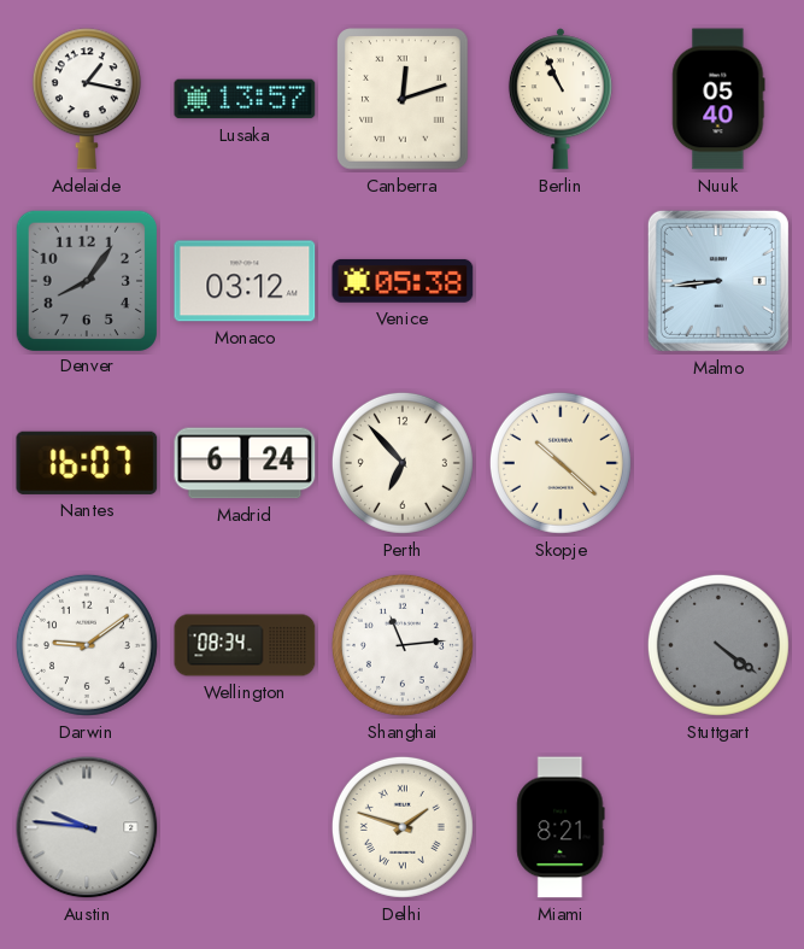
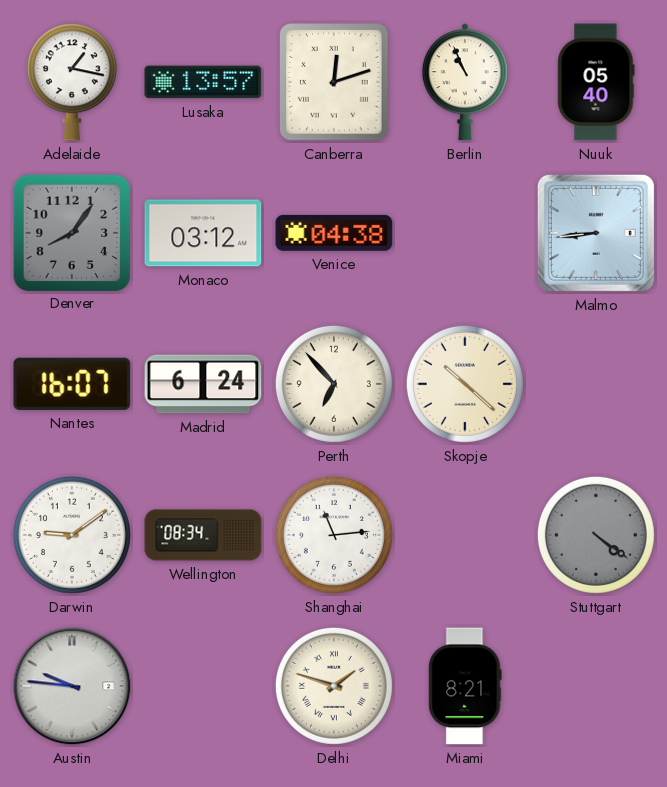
Venice: 05:38 -> 04:38 (334, 233)
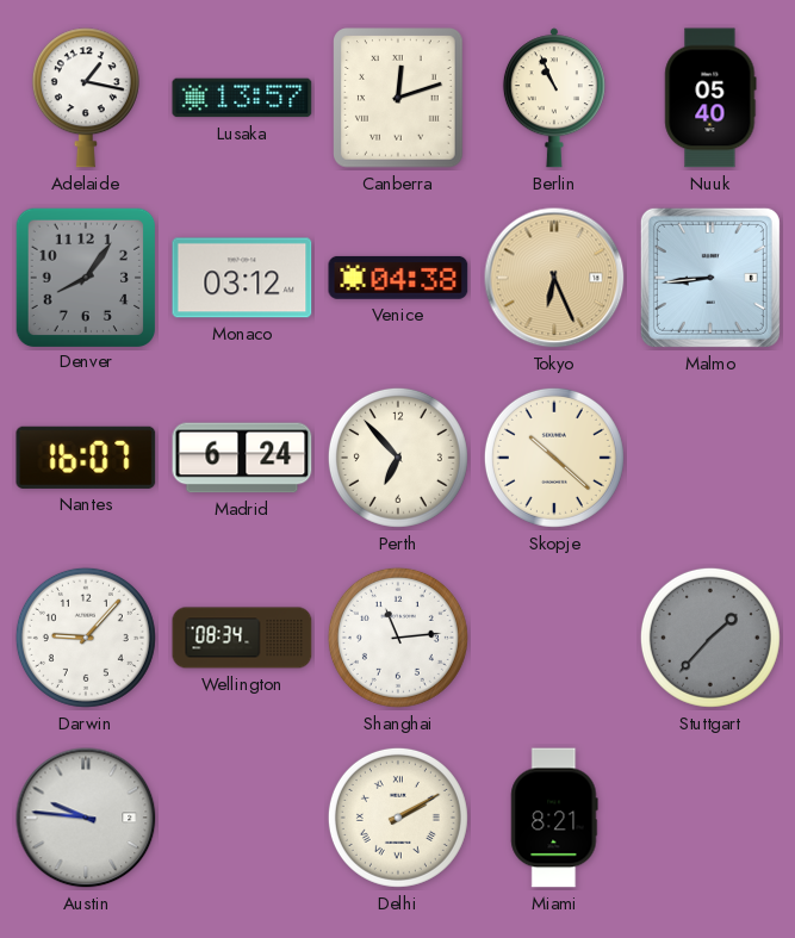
Tokyo: none -> 6:26 (554, 278)
Darwin: 9:09 -> 9:07 (86, 638)
Stuttgart: 4:21 -> 1:37 (710, 638)
Delhi: 1:48 -> 2:10 (398, 818)
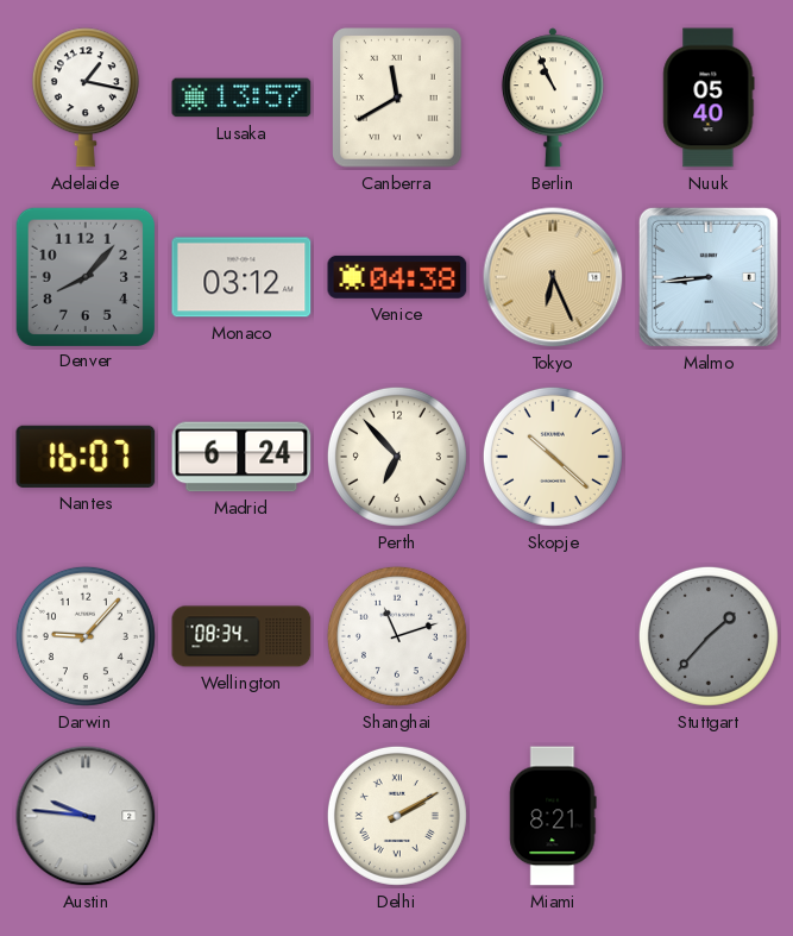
Canberra: 12:12 -> 11:40 (398, 98)
Denver: 8:06 -> 8:07 (84, 276)
Shanghai: 11:14 -> 11:12 (397, 636)
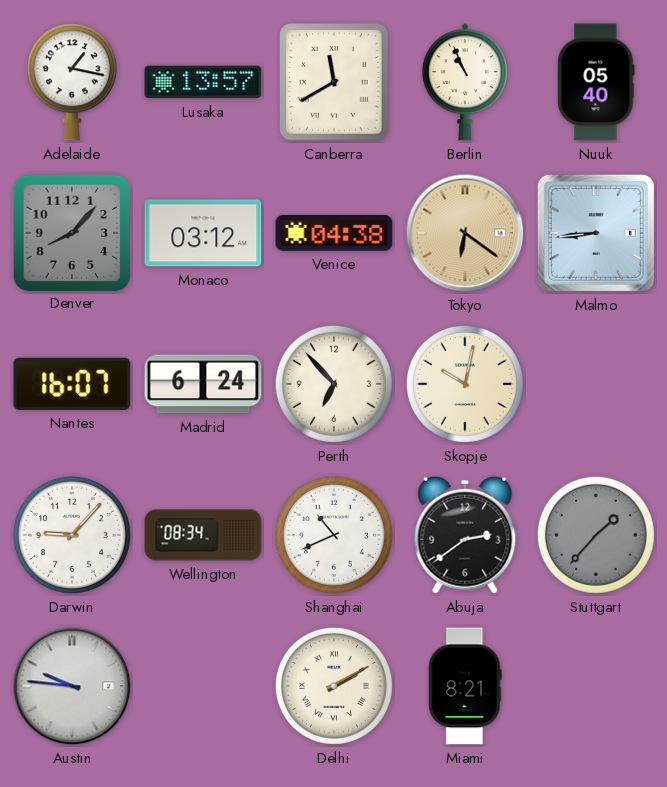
Tokyo: 6:26 -> 6:21 (465, 233)
Skopje: 10:22 -> 10:02 (465, 384)
Shanghai: 11:12 -> 10:41 (334, 535)
Abuja: none -> 2:39 (465, 535)
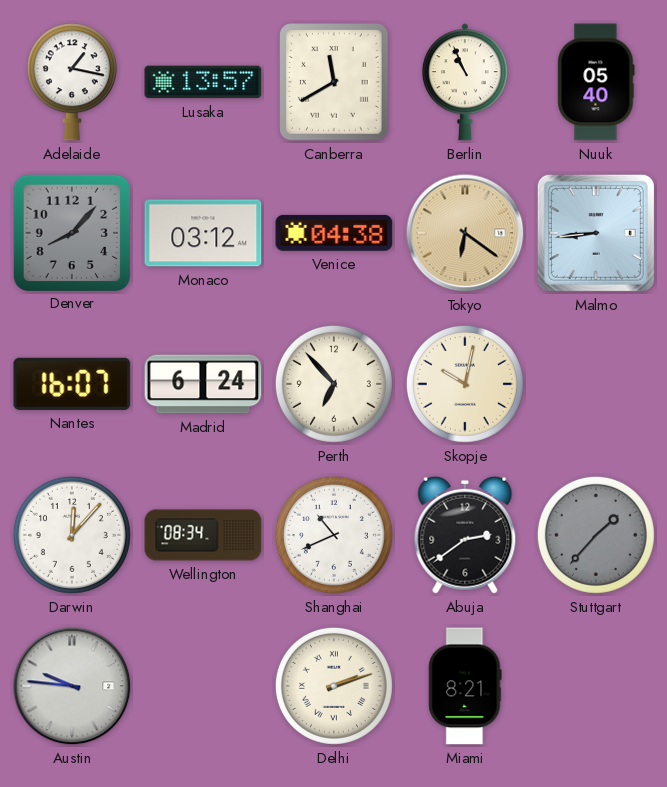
Darwin: 9:07 -> 12:07 (72, 535)
Delhi: 2:10 -> 2:12 (334, 686)
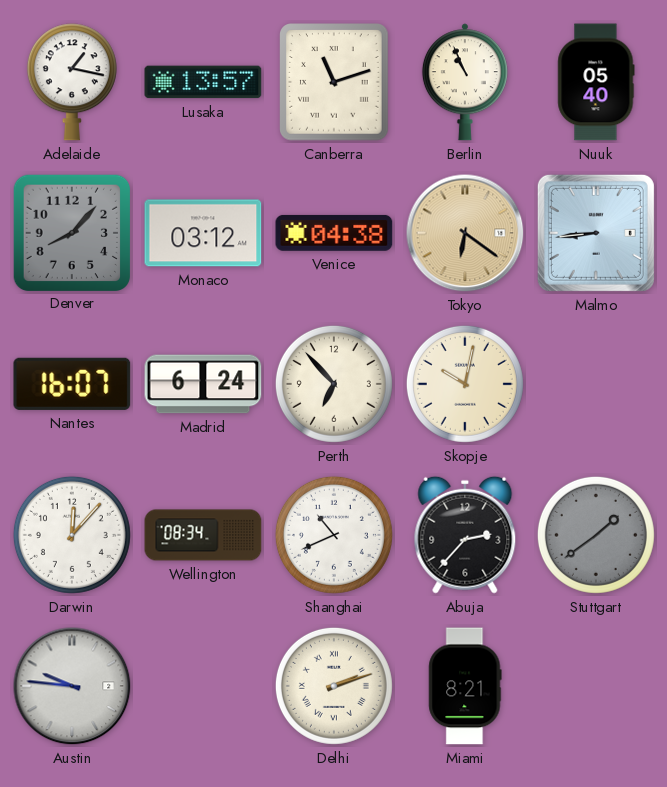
Canberra: 11:40 -> 11:12 (335, 82)
Abuja: 2:39 -> 2:37 (465, 535)
Stuttgart: 1:37 -> 1:39 (596, 535)
